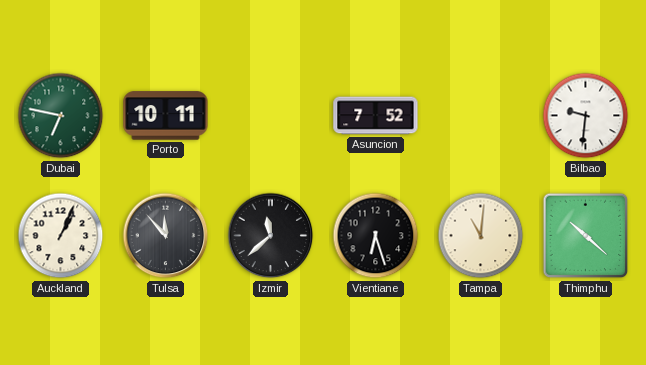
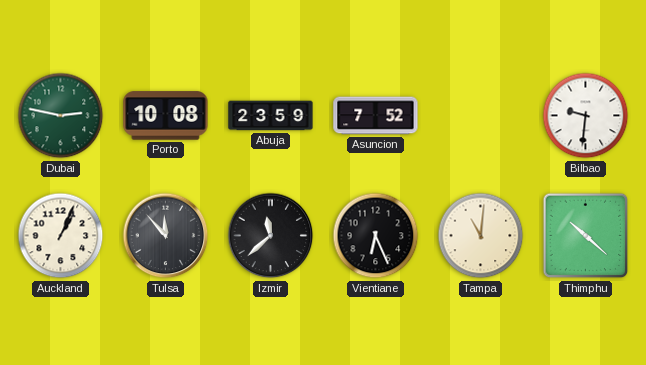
Dubai: 6:47 -> 2:47 (61, 116)
Porto: 10:11 -> 10:08 (166, 116)
Abuja: none -> 23:59 (271, 116)
Vientiane: 6:27 -> 6:26 (376, 236)
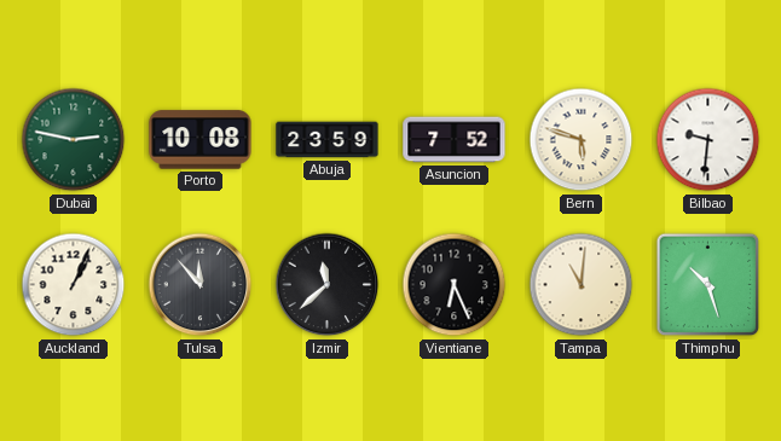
Bern: none -> 5:48 (582, 140)
Thimphu: 10:22 -> 10:27 (708, 285)
